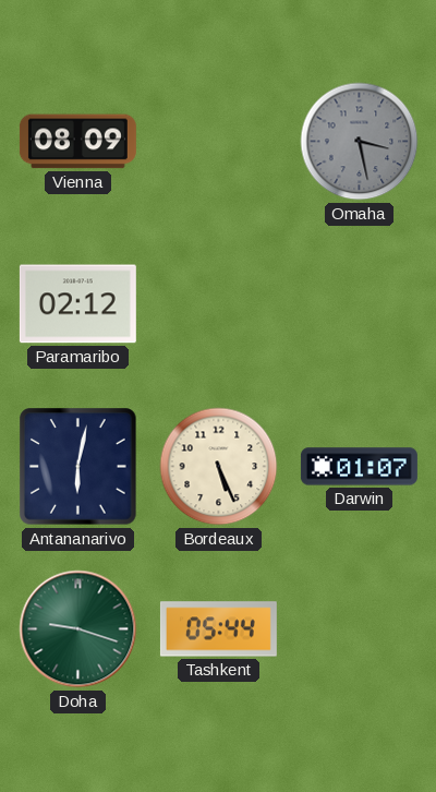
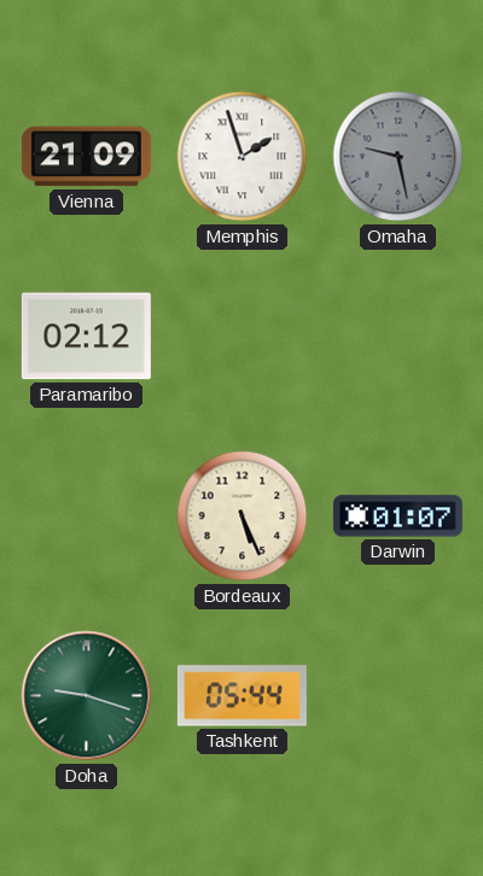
Vienna: 08:09 -> 21:09 (86, 157)
Memphis: none -> 1:57 (243, 157)
Omaha: 3:28 -> 9:28 (398, 157)
Antananarivo: 6:02 -> none (78, 467)
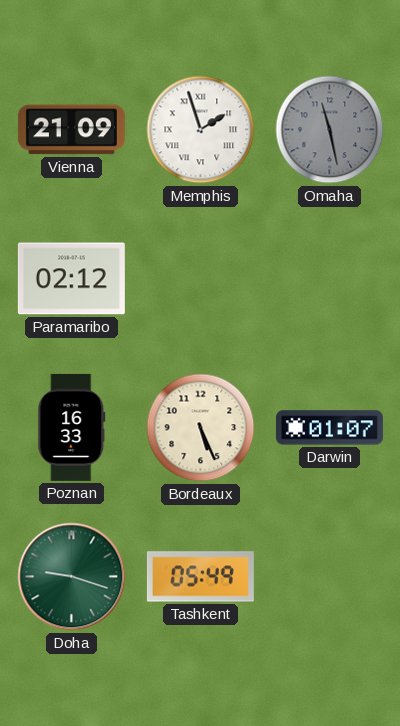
Omaha: 9:28 -> 11:28 (330, 130)
Poznan: none -> 16:33 (72, 427)
Tashkent: 05:44 -> 05:49 (200, 577)
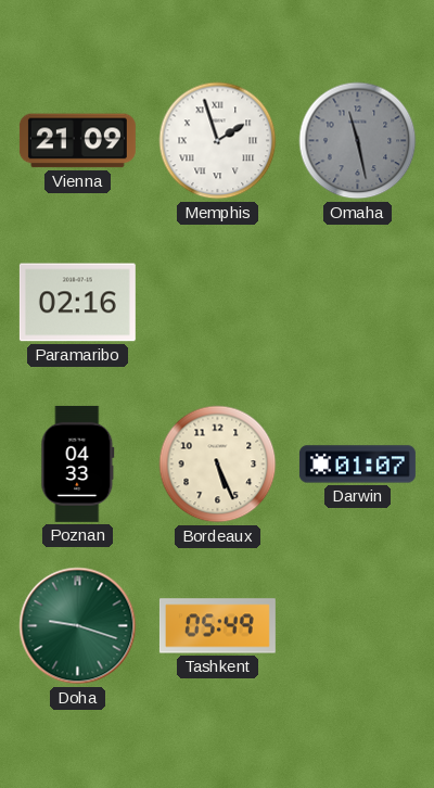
Paramaribo: 02:12 -> 02:16 (77, 303)
Poznan: 16:33 -> 04:33 (78, 463)
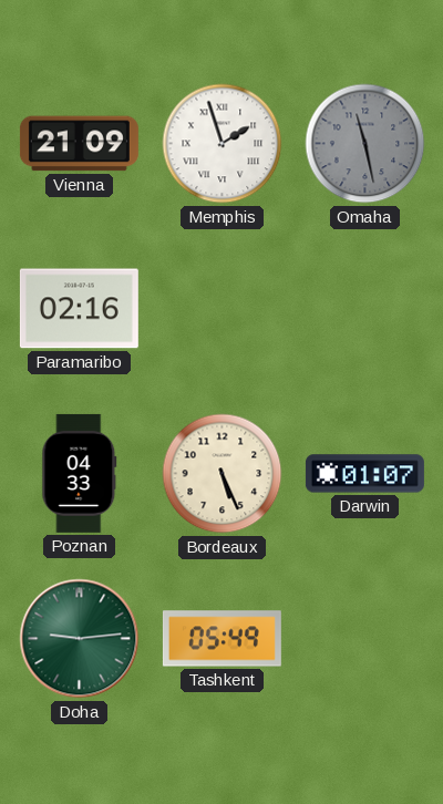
Doha: 9:18 -> 9:14 (80, 639)
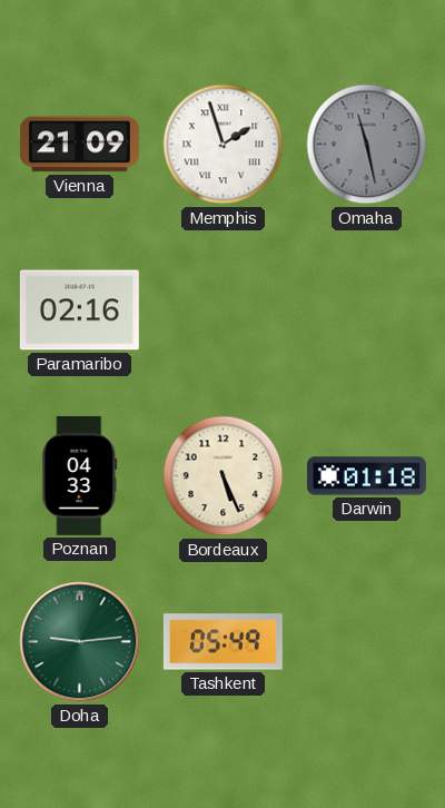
Darwin: 01:07 -> 01:18 (366, 476)
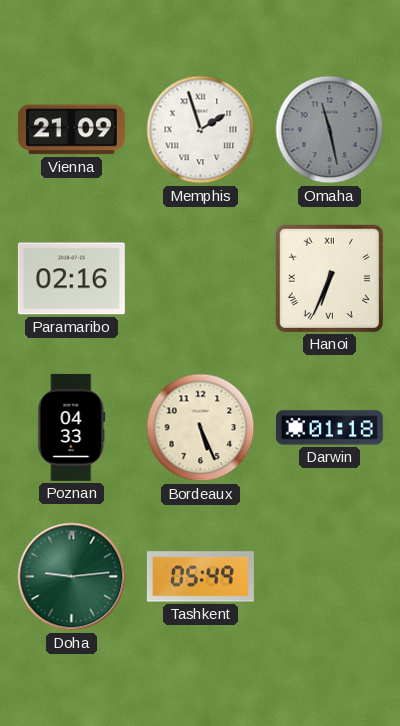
Hanoi: none -> 6:34 (329, 278)
